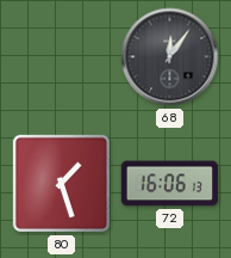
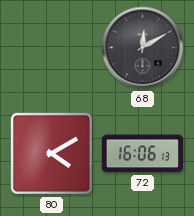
68: 12:06 -> 12:10 (143, 48)
80: 1:27 -> 4:10 (51, 153)
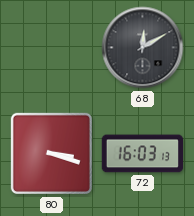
80: 4:10 -> 3:18 (51, 153)
72: 16:06 -> 16:03 (143, 154)
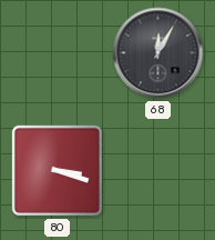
68: 12:10 -> 12:05 (158, 53)
72: 16:03 -> none (143, 154)
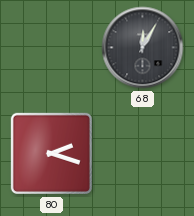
80: 3:18 -> 2:18 (51, 153)
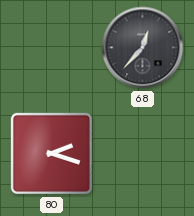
68: 12:05 -> 12:37 (143, 48)
